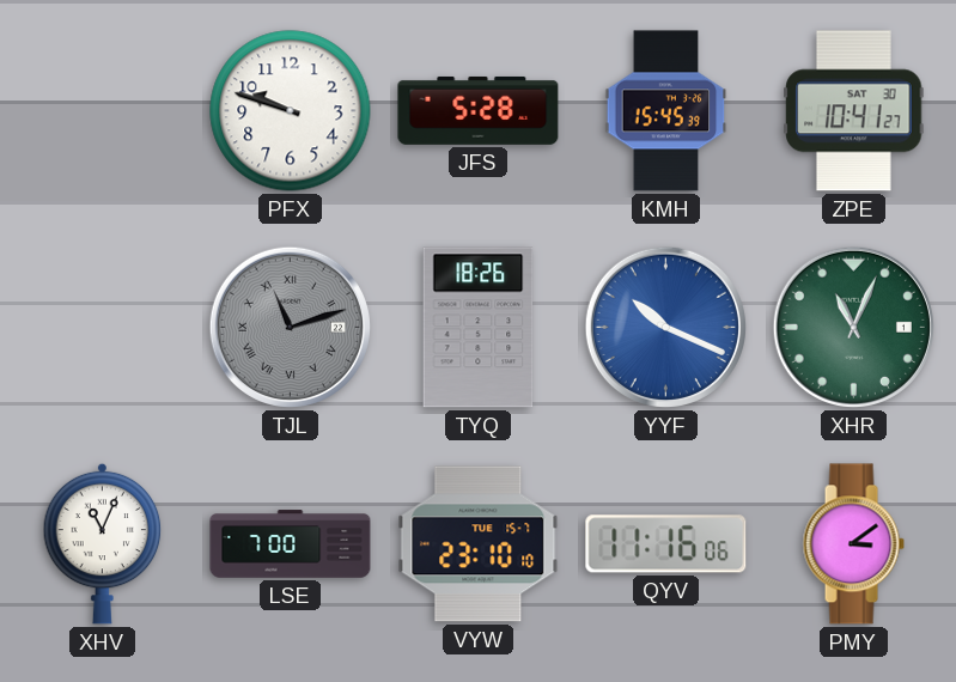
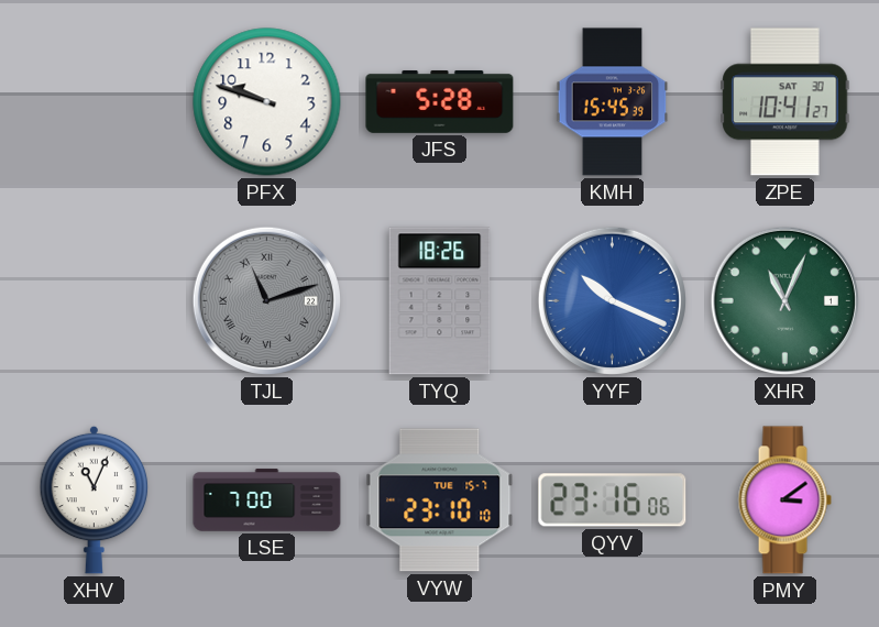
QYV: 11:16 -> 23:16 (613, 501)
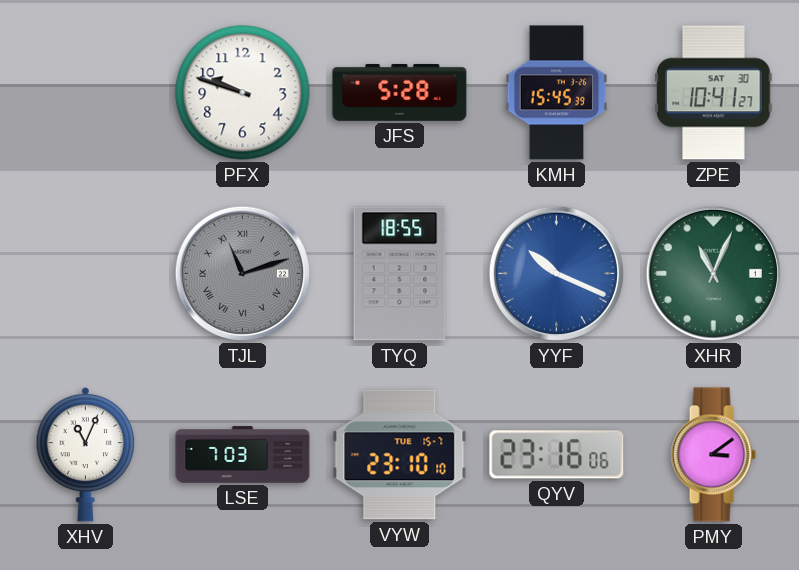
TYQ: 18:26 -> 18:55 (400, 274)
LSE: 7:00 -> 7:03 (243, 455)
